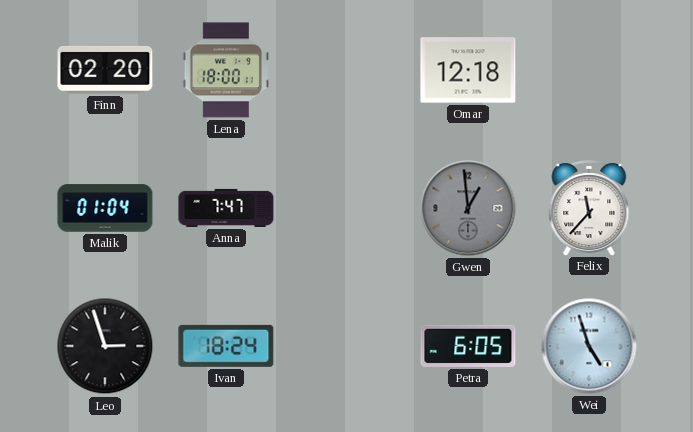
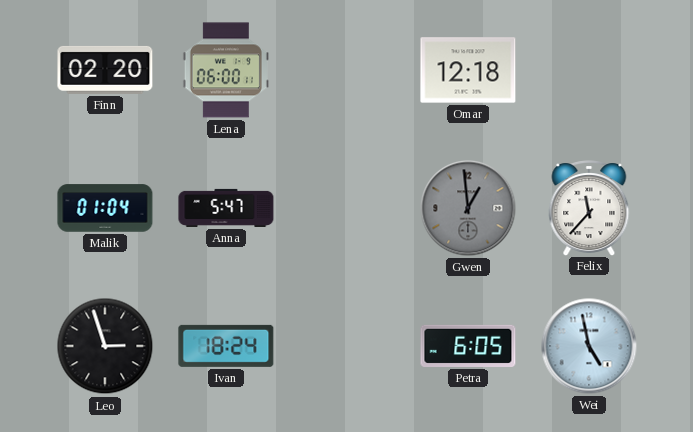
Lena: 18:00 -> 06:00 (226, 70)
Anna: 7:47 -> 5:47 (226, 208)
Wei: 4:57 -> 4:58 (589, 346)
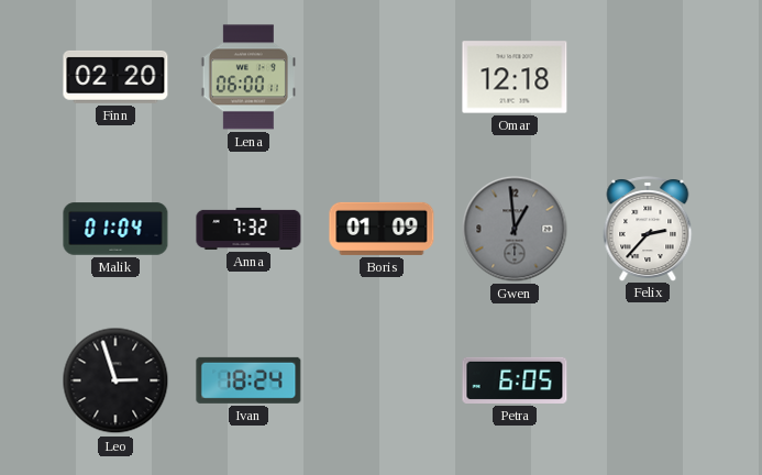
Anna: 5:47 -> 7:32 (249, 229)
Boris: none -> 01:09 (382, 229)
Felix: 11:37 -> 2:37 (648, 229)
Wei: 4:58 -> none (589, 346)
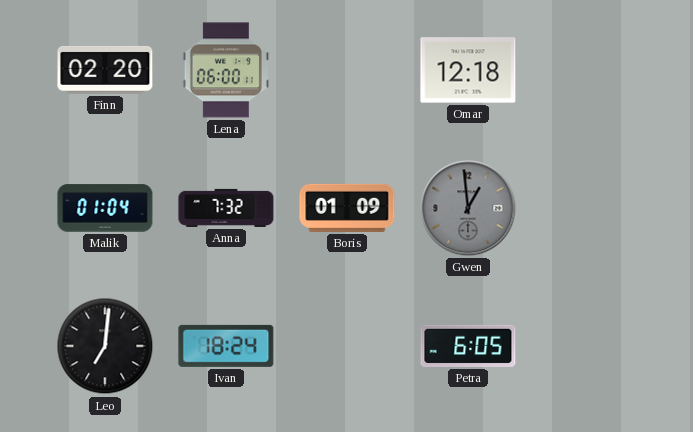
Felix: 2:37 -> none (648, 229)
Leo: 2:57 -> 7:01 (105, 346)
